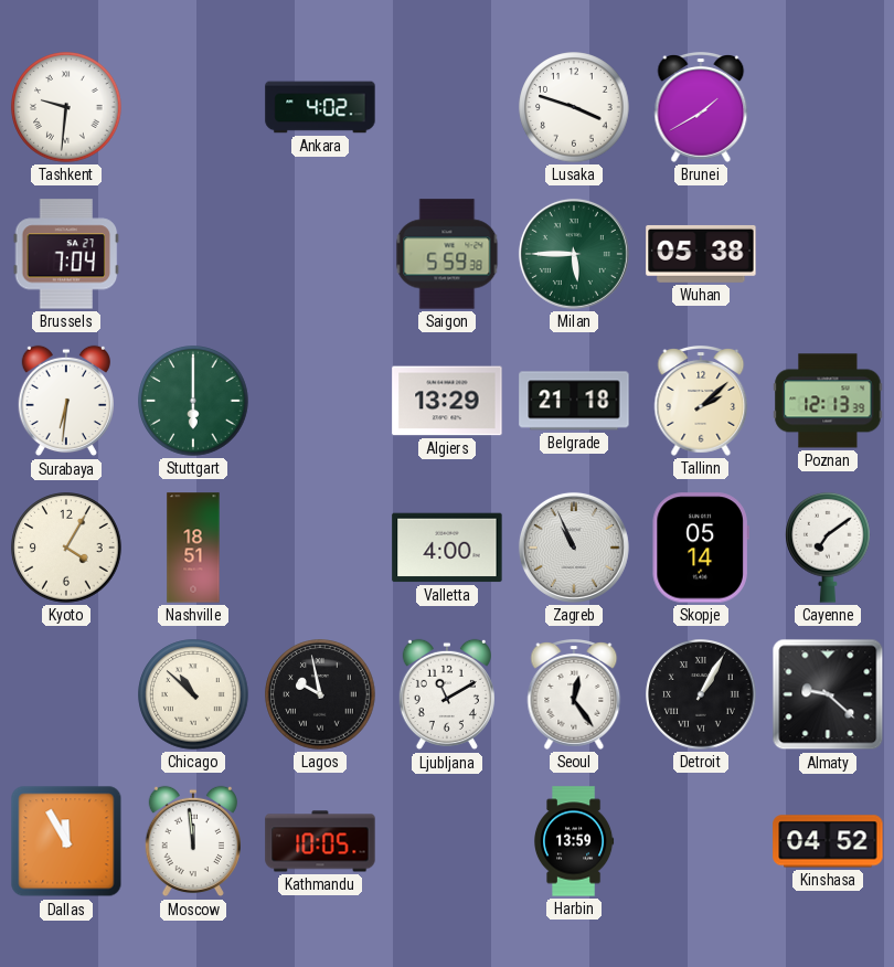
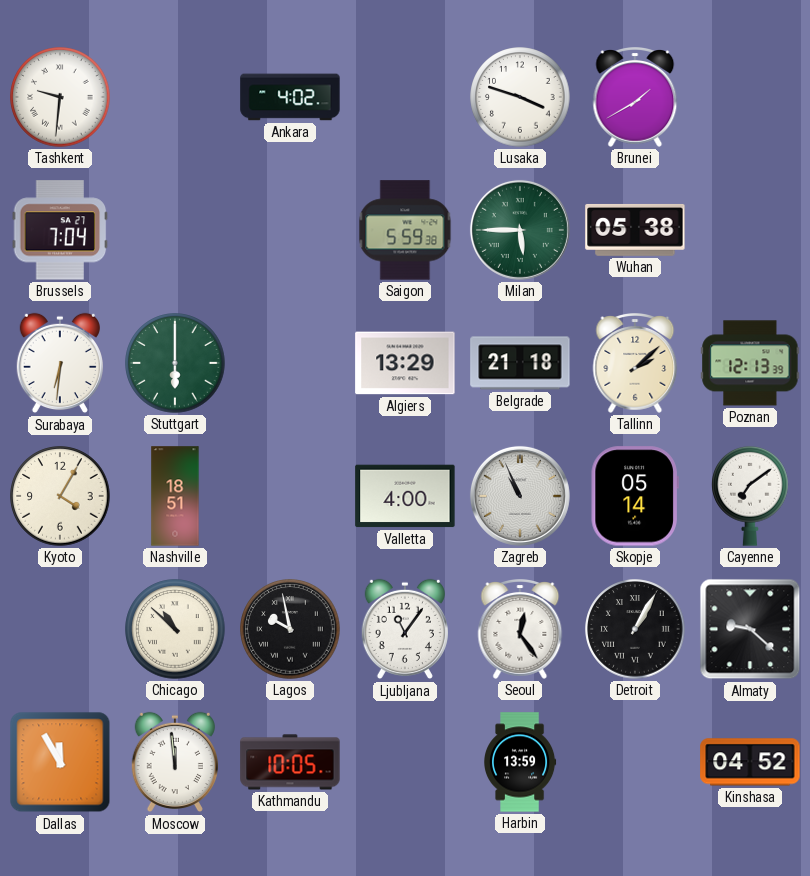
Ljubljana: 11:10 -> 11:06 (405, 629)
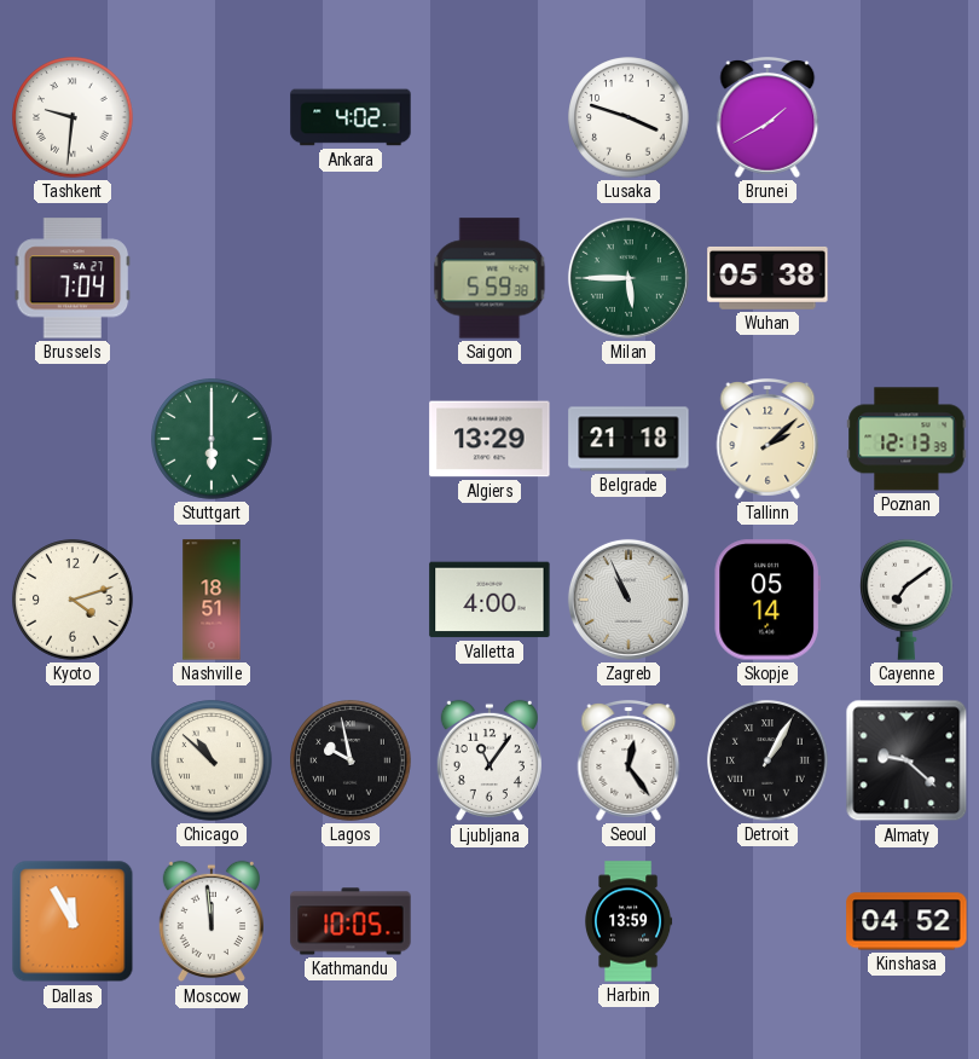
Surabaya: 6:31 -> none (60, 363)
Kyoto: 4:05 -> 4:12 (73, 600)
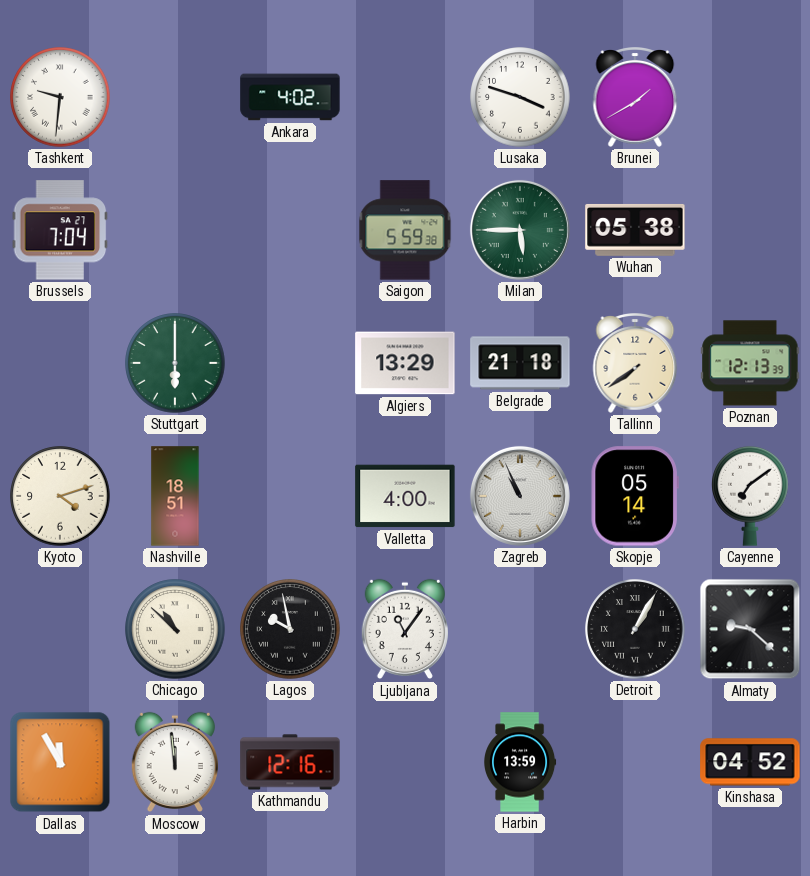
Tallinn: 2:08 -> 7:39 (635, 364)
Seoul: 12:24 -> none (628, 762)
Kathmandu: 10:05 -> 12:16 (290, 762)
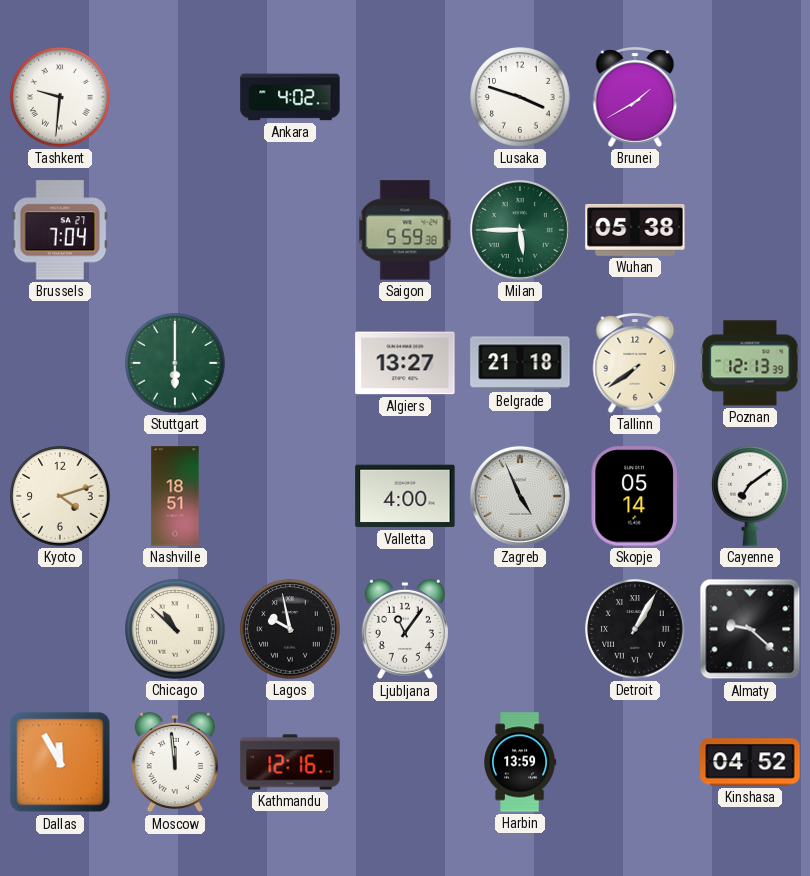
Algiers: 13:29 -> 13:27 (405, 363)
Zagreb: 10:56 -> 4:56 (520, 496)
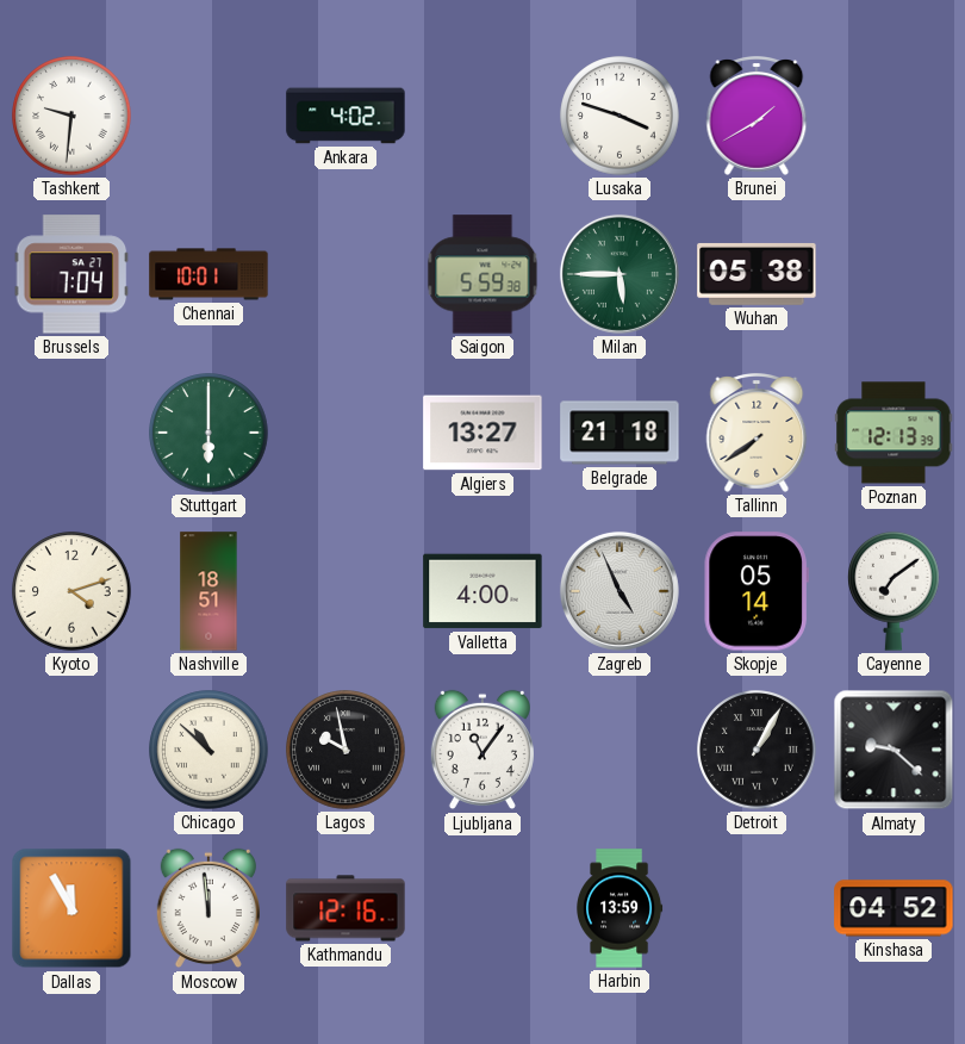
Chennai: none -> 10:01 (208, 274)
